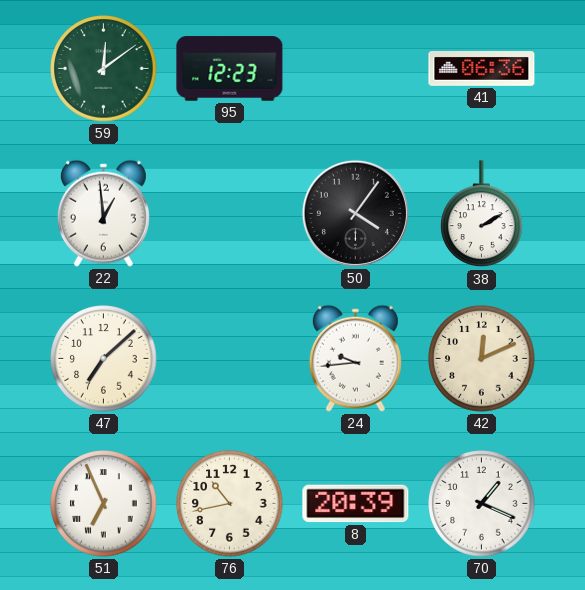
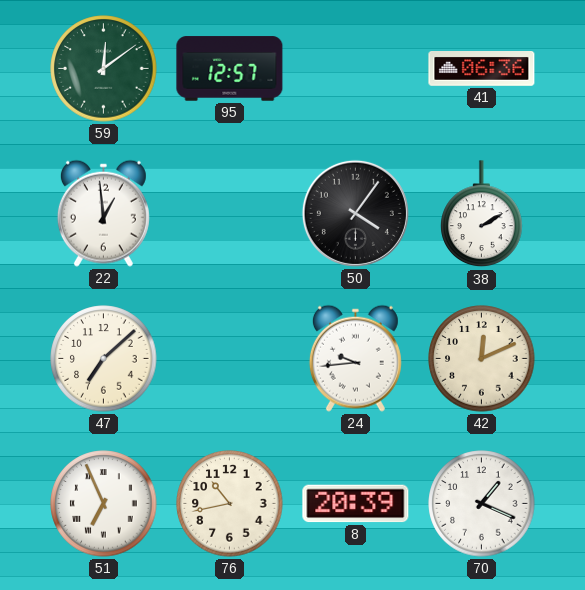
95: 12:23 -> 12:57 (230, 69)
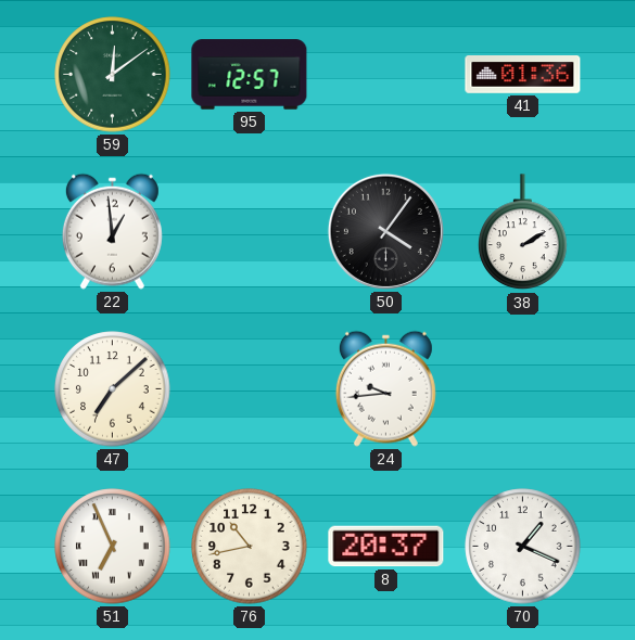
41: 06:36 -> 01:36 (523, 75)
42: 12:11 -> none (482, 359)
8: 20:39 -> 20:37 (386, 547)
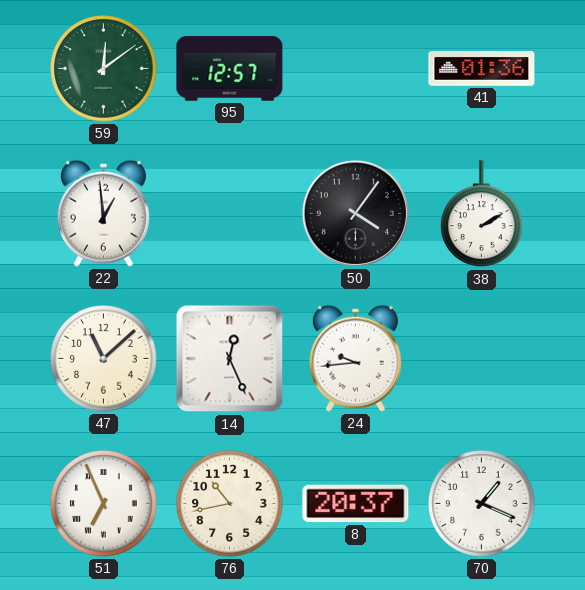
47: 7:08 -> 11:08 (104, 359)
14: none -> 12:26 (230, 359)
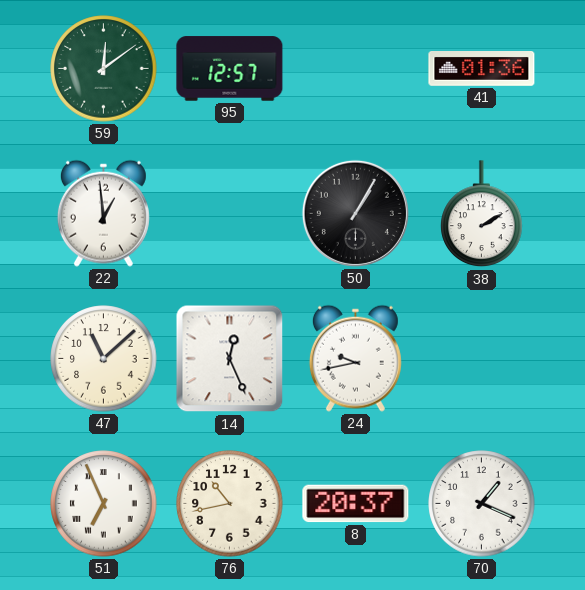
50: 4:06 -> 1:05 (355, 213)
24: 9:44 -> 9:43 (355, 358)
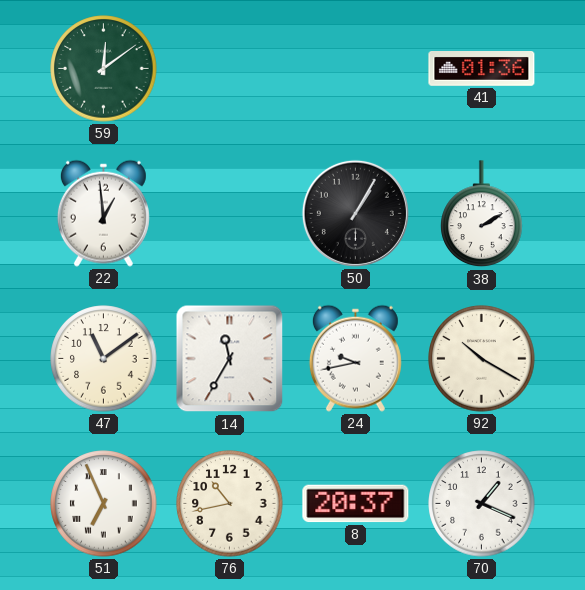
95: 12:57 -> none (230, 69)
47: 11:08 -> 11:09 (104, 359)
14: 12:26 -> 11:35 (230, 359)
92: none -> 10:20 (482, 359)
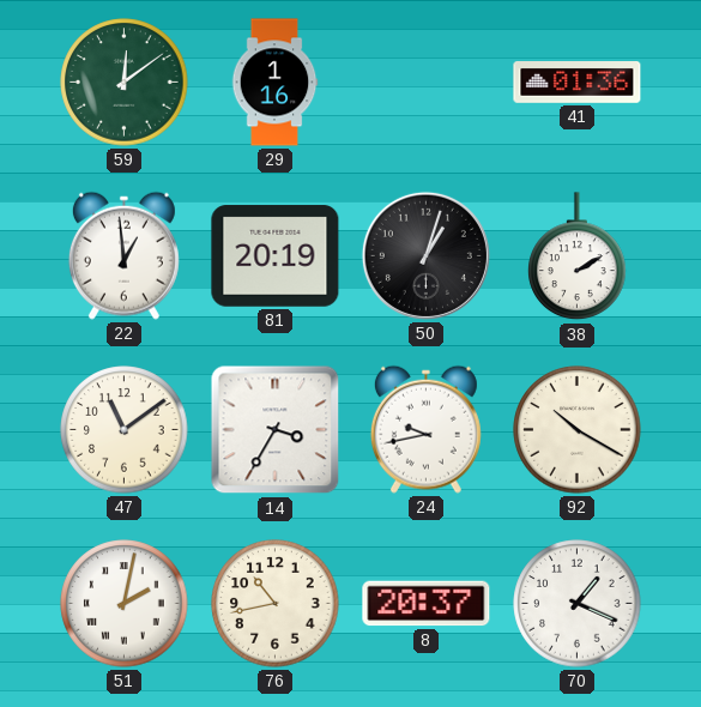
29: none -> 1:16 (274, 83)
81: none -> 20:19 (276, 256)
50: 1:05 -> 1:03 (425, 255)
14: 11:35 -> 3:35 (276, 430)
51: 6:56 -> 2:02 (125, 604)
